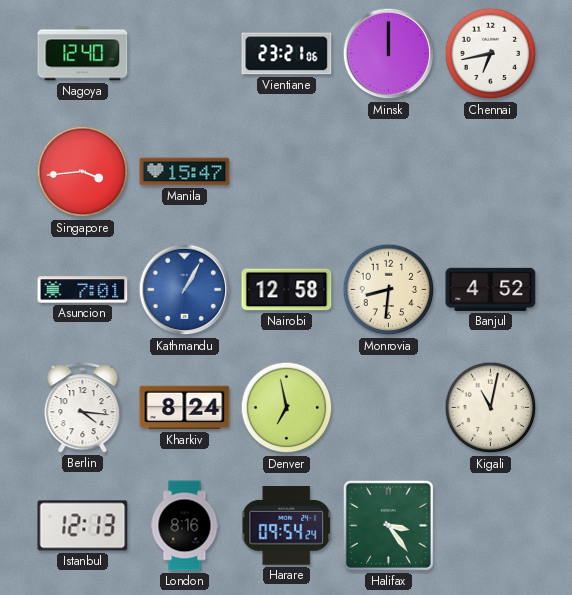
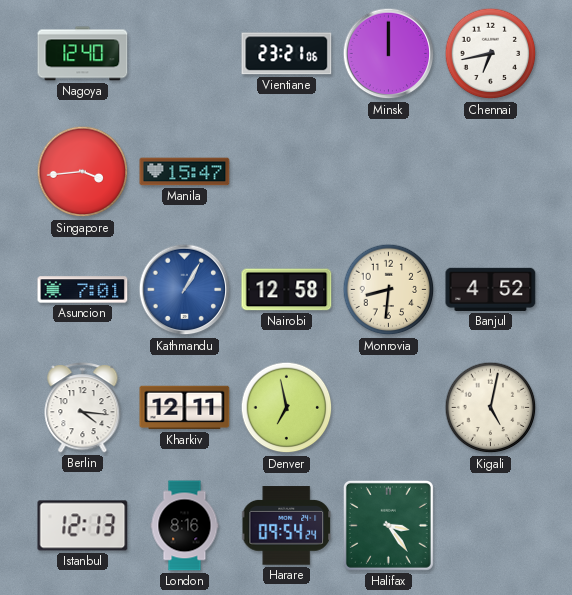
Kharkiv: 8:24 -> 12:11 (185, 408)
Kigali: 11:02 -> 5:02 (491, 408)
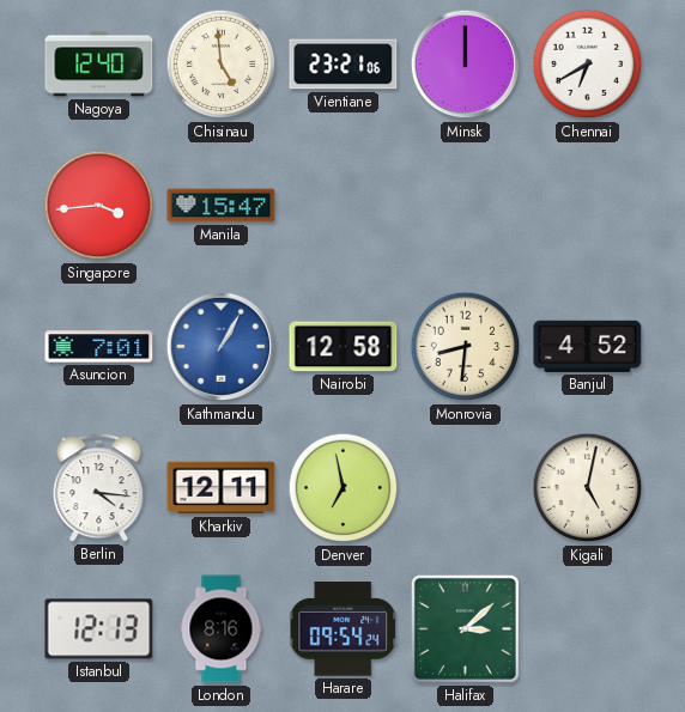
Chisinau: none -> 4:59 (222, 65)
Chennai: 6:43 -> 6:40 (588, 65)
Halifax: 3:24 -> 3:08 (465, 628)
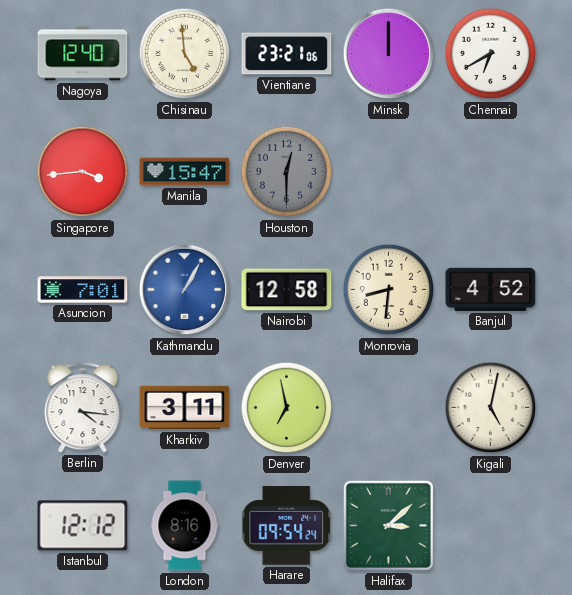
Houston: none -> 12:30 (287, 172)
Kharkiv: 12:11 -> 3:11 (185, 408)
Istanbul: 12:13 -> 12:12 (83, 526)
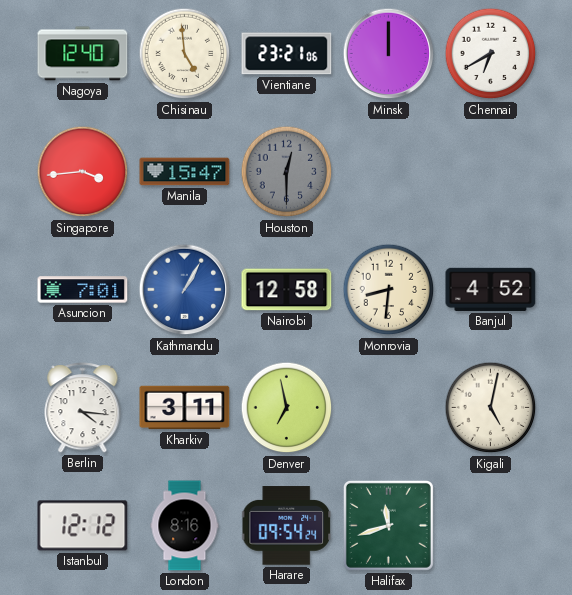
Halifax: 3:08 -> 11:42 (388, 525)
